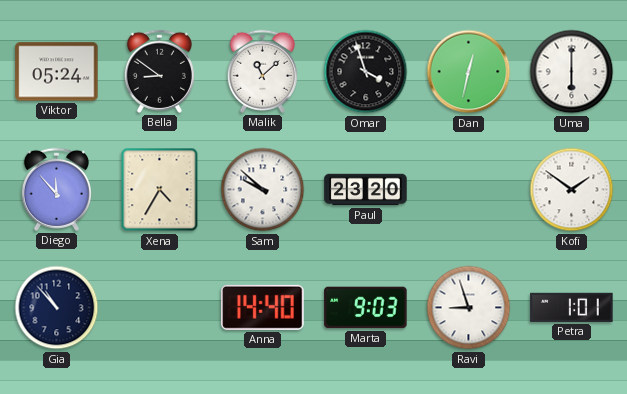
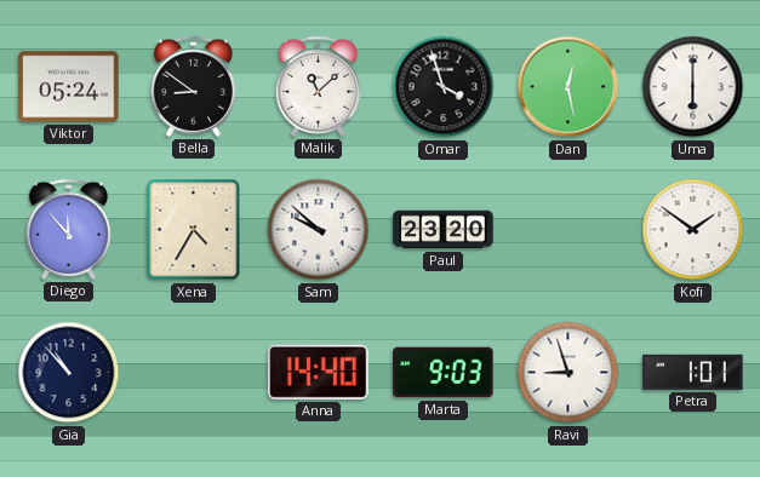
Dan: 12:32 -> 12:28 (568, 87)
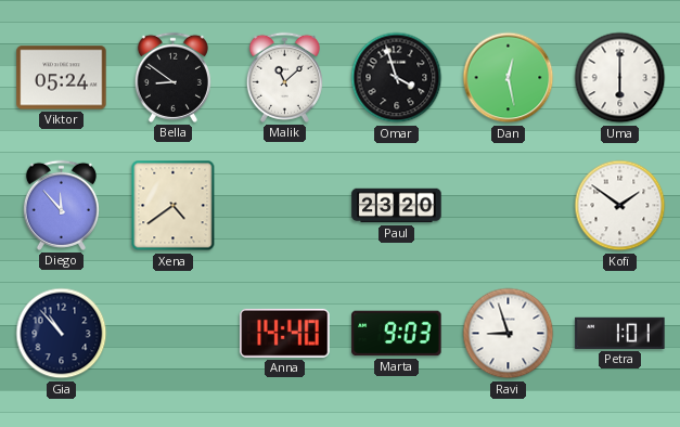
Xena: 4:35 -> 4:39 (174, 206)
Sam: 9:52 -> none (319, 230)
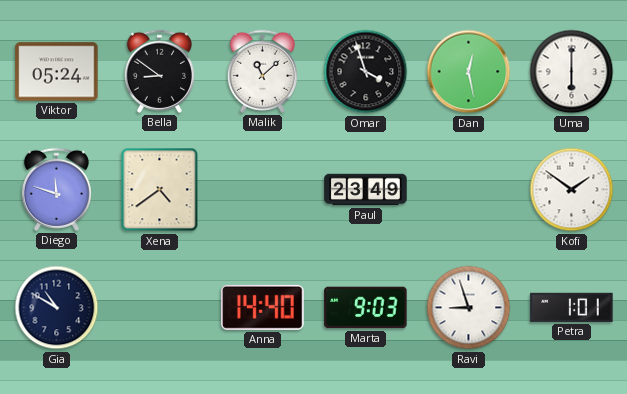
Diego: 11:53 -> 11:48 (56, 189)
Paul: 23:20 -> 23:49 (366, 190)
Gia: 10:53 -> 10:50 (57, 308)
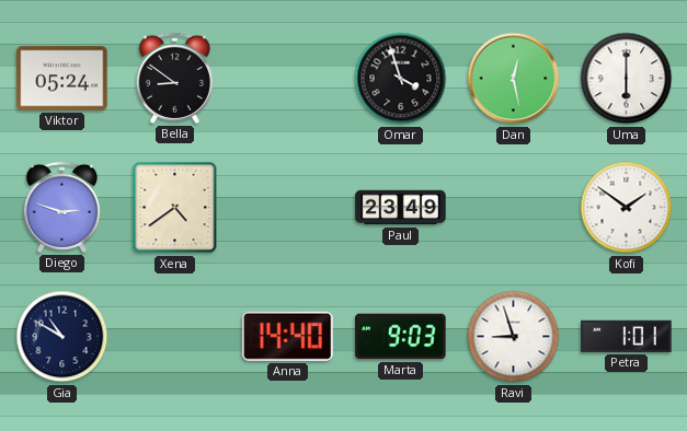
Malik: 11:08 -> none (262, 71)
Diego: 11:48 -> 2:48 (61, 207)
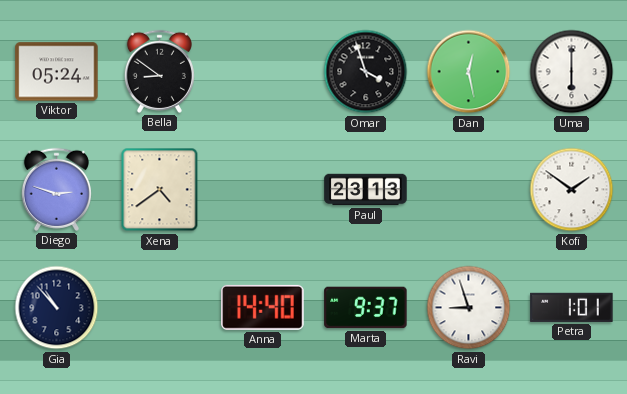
Paul: 23:49 -> 23:13 (366, 190)
Gia: 10:50 -> 10:53 (57, 308)
Marta: 9:03 -> 9:37 (366, 308)
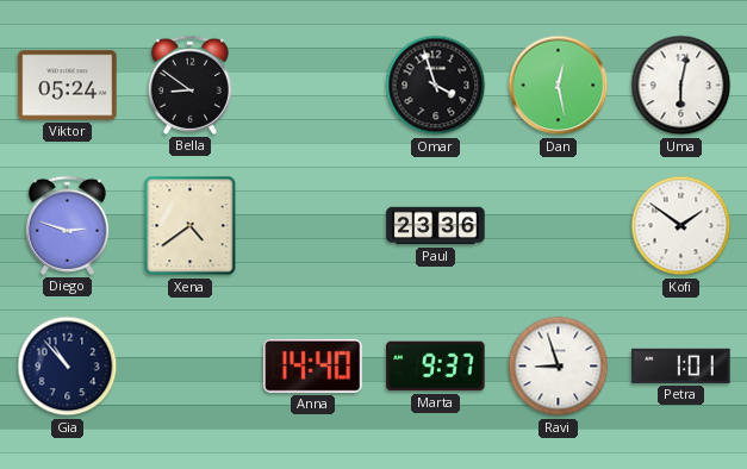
Uma: 6:00 -> 6:02 (681, 86)
Paul: 23:13 -> 23:36 (436, 226)
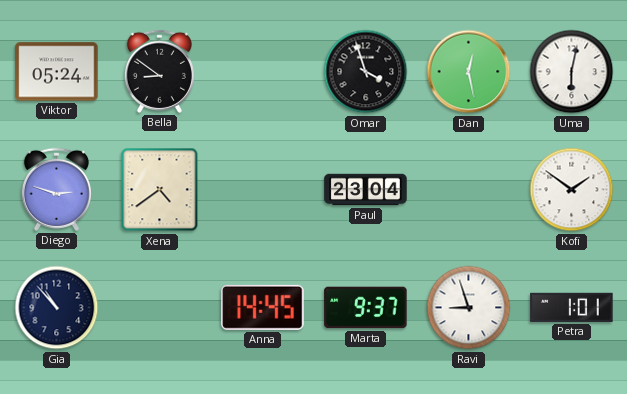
Paul: 23:36 -> 23:04 (366, 190)
Anna: 14:40 -> 14:45 (263, 307)
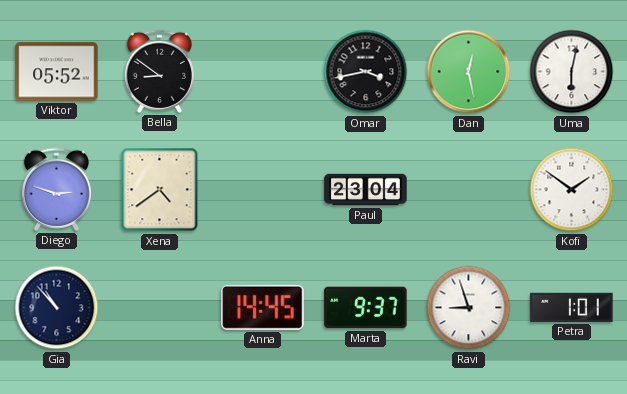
Viktor: 05:24 -> 05:52 (57, 72)
Omar: 3:57 -> 3:43 (366, 72)
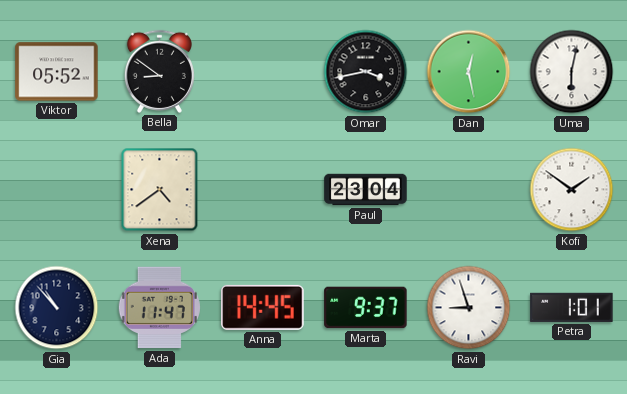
Diego: 2:48 -> none (56, 189)
Ada: none -> 11:47 (159, 308)
